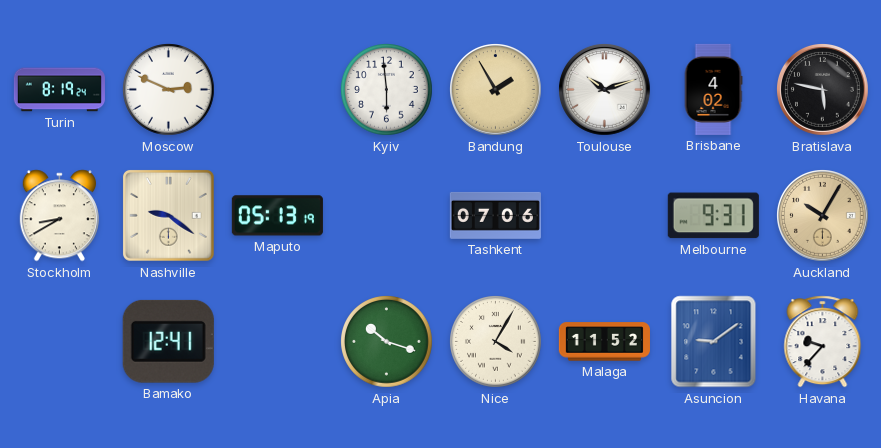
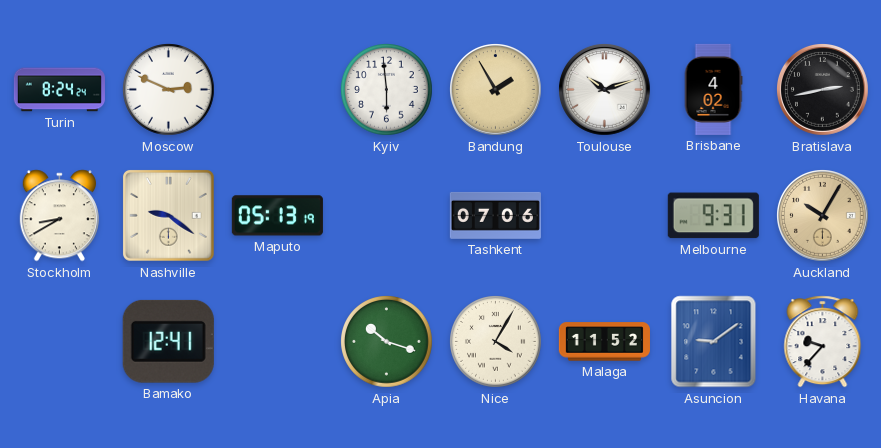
Turin: 8:19 -> 8:24 (59, 90)
Bratislava: 5:47 -> 2:43 (823, 90)
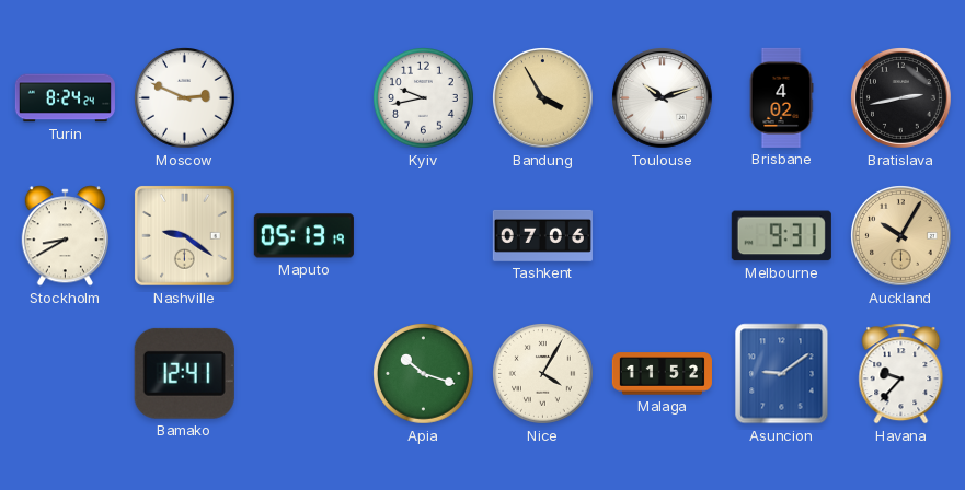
Kyiv: 5:59 -> 9:43 (424, 98)
Bandung: 1:55 -> 3:55 (543, 98)
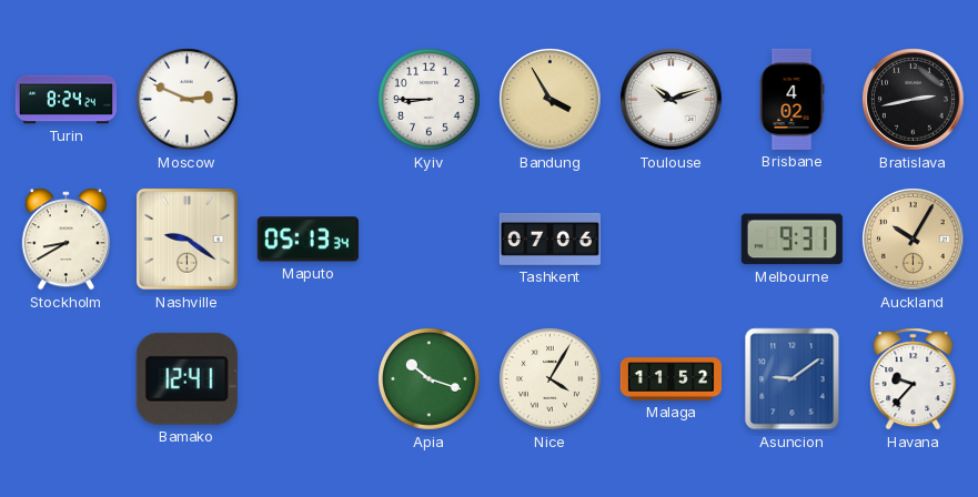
Kyiv: 9:43 -> 8:45 (430, 100)
Maputo: 05:13:19 -> 05:13:34 (307, 240)
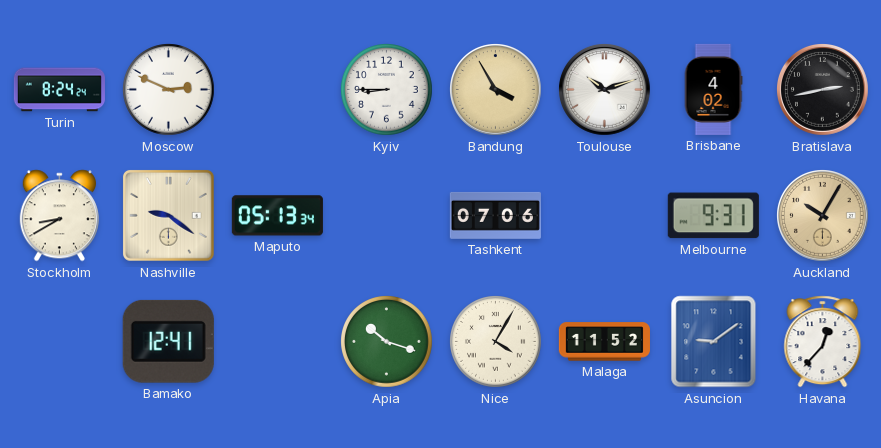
Havana: 9:37 -> 12:37 (823, 342)
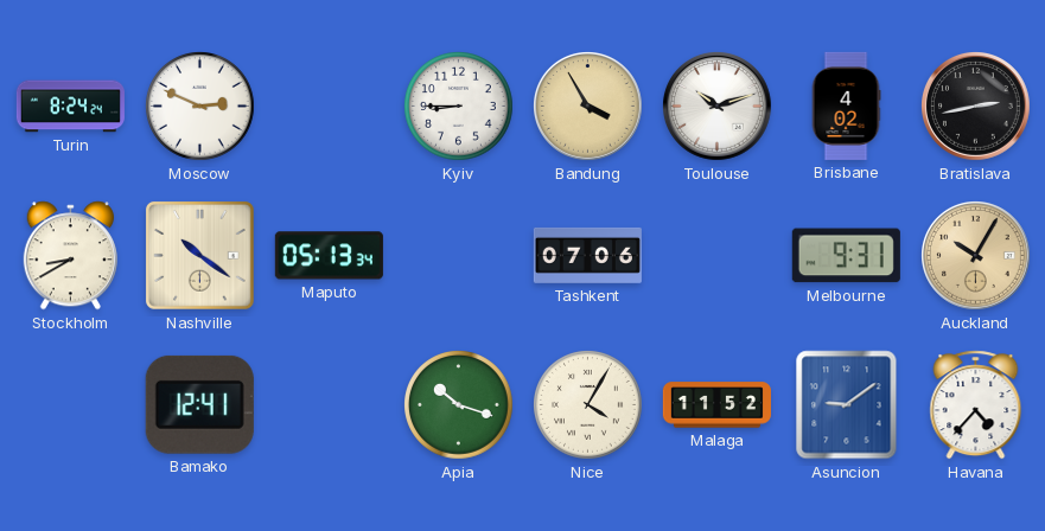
Nashville: 9:21 -> 10:21 (200, 256)
Havana: 12:37 -> 4:37 (976, 405)
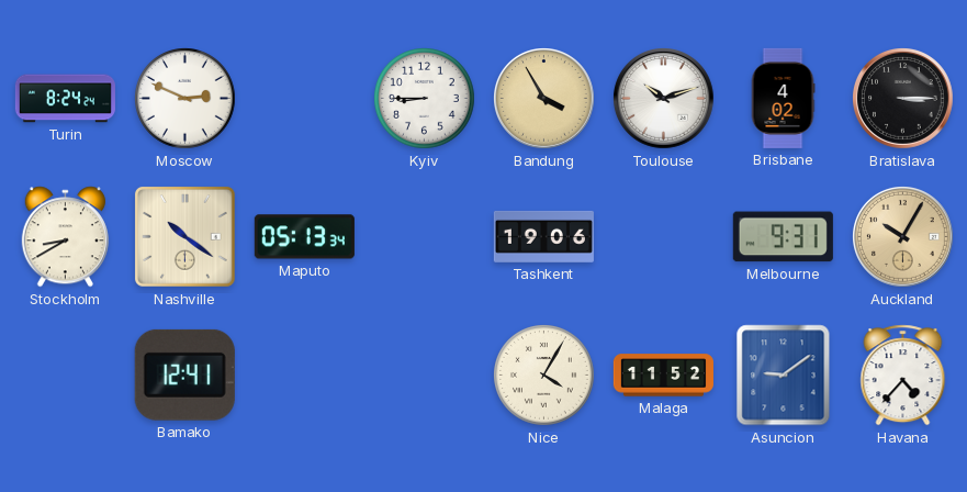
Bratislava: 2:43 -> 3:15 (903, 99)
Tashkent: 07:06 -> 19:06 (543, 236)
Apia: 10:18 -> none (459, 405)
